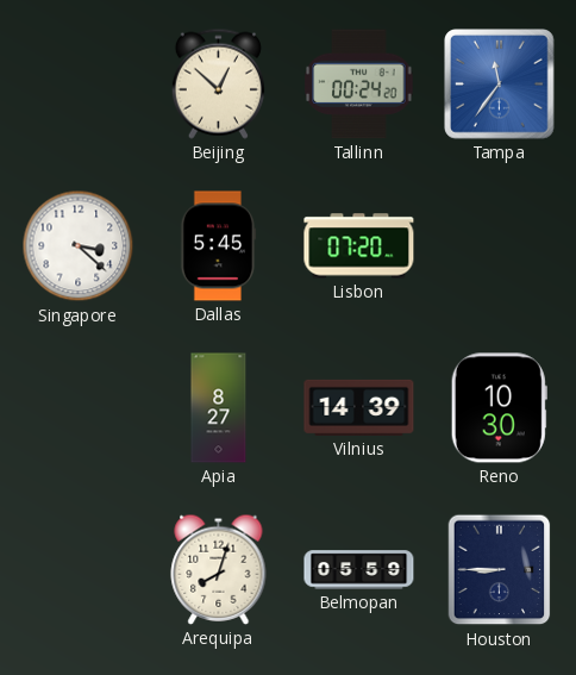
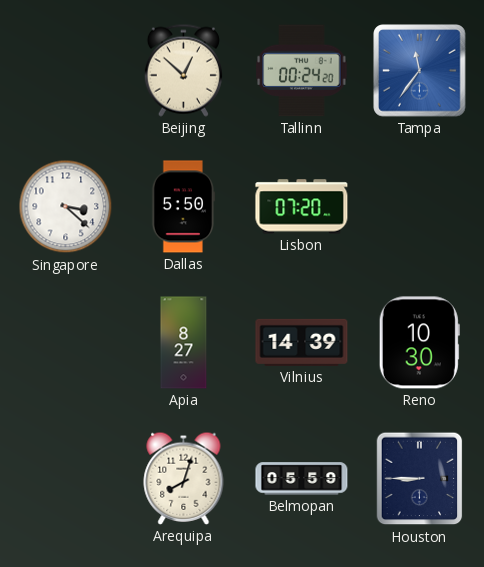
Dallas: 5:45 -> 5:50 (183, 207)
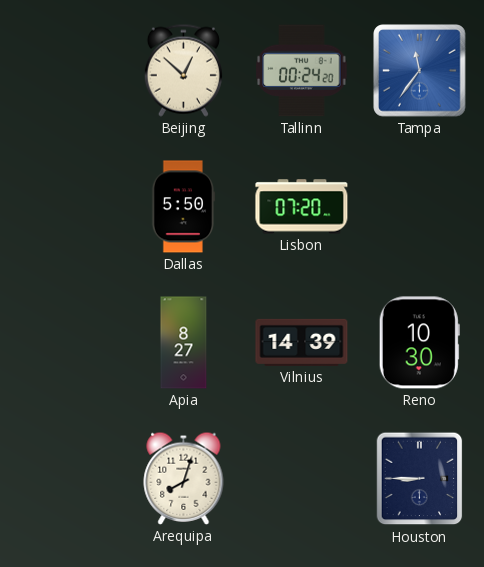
Singapore: 3:22 -> none (66, 207)
Belmopan: 05:59 -> none (302, 479)
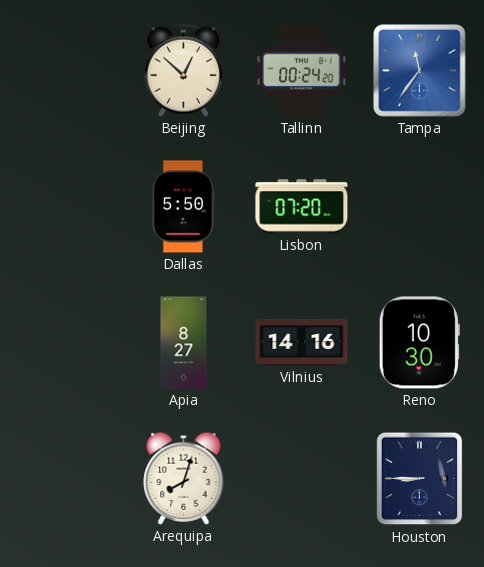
Vilnius: 14:39 -> 14:16 (302, 342)
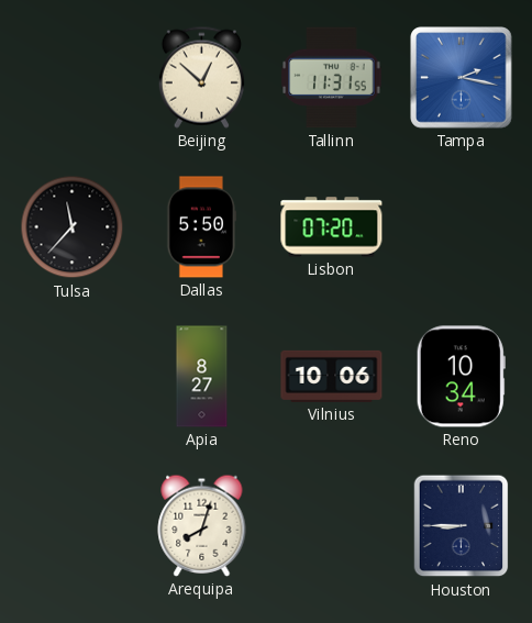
Tallinn: 00:24 -> 11:31 (332, 78)
Tampa: 11:36 -> 2:17 (462, 78)
Tulsa: none -> 11:37 (73, 227)
Vilnius: 14:16 -> 10:06 (332, 376)
Reno: 10:30 -> 10:34 (461, 377)
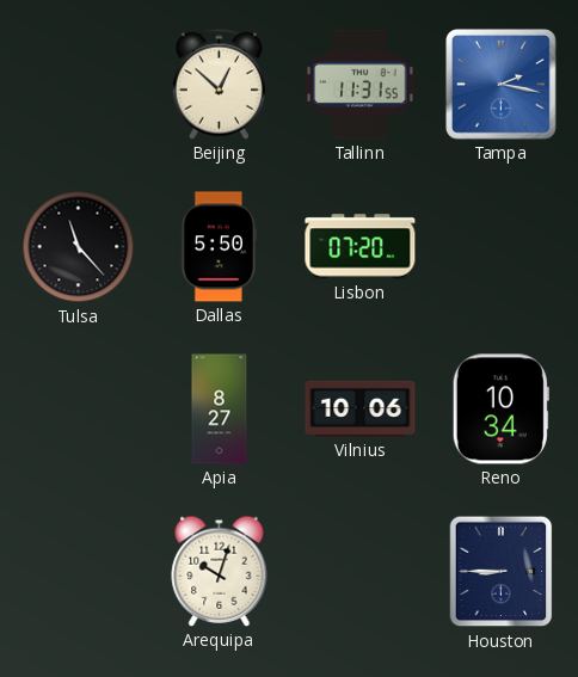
Tulsa: 11:37 -> 11:23 (79, 247)
Arequipa: 8:03 -> 10:03 (220, 571)
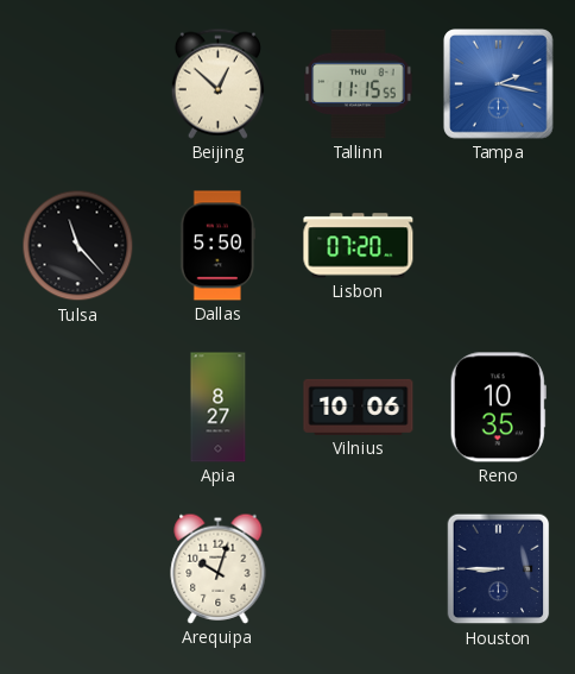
Tallinn: 11:31 -> 11:15 (359, 84)
Reno: 10:34 -> 10:35 (498, 408)
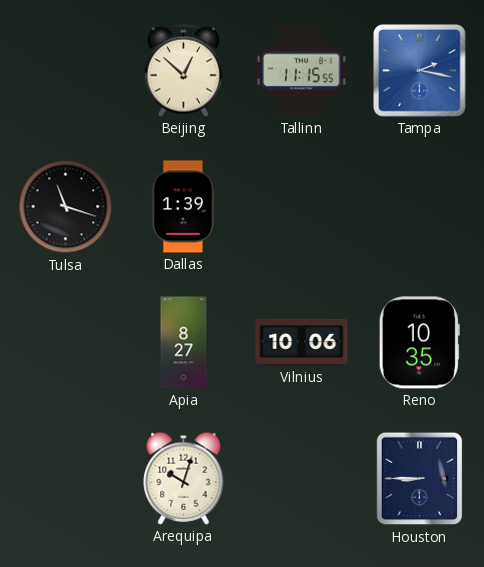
Tulsa: 11:23 -> 11:18 (66, 207)
Dallas: 5:50 -> 1:39 (183, 207)
Lisbon: 07:20 -> none (359, 246)
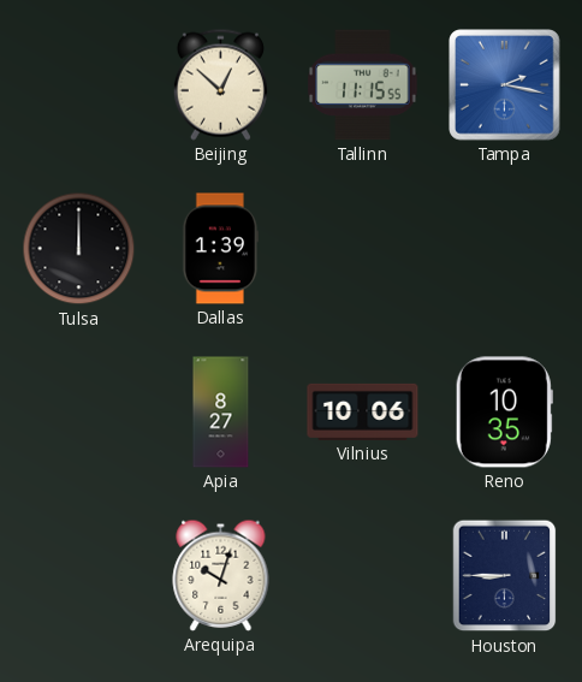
Tulsa: 11:18 -> 12:00 (79, 249)
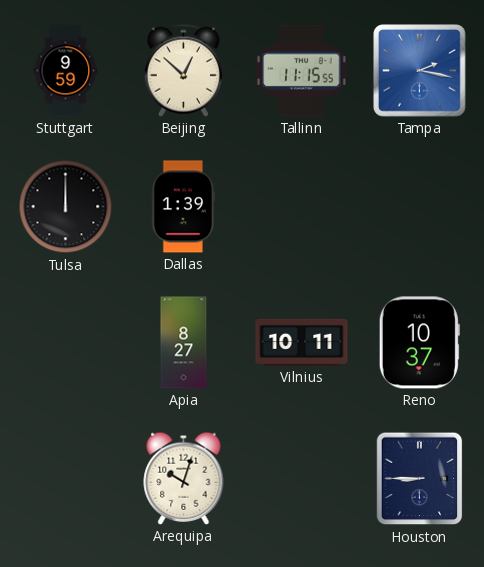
Stuttgart: none -> 9:59 (66, 71)
Vilnius: 10:06 -> 10:11 (302, 342)
Reno: 10:35 -> 10:37 (419, 343)
